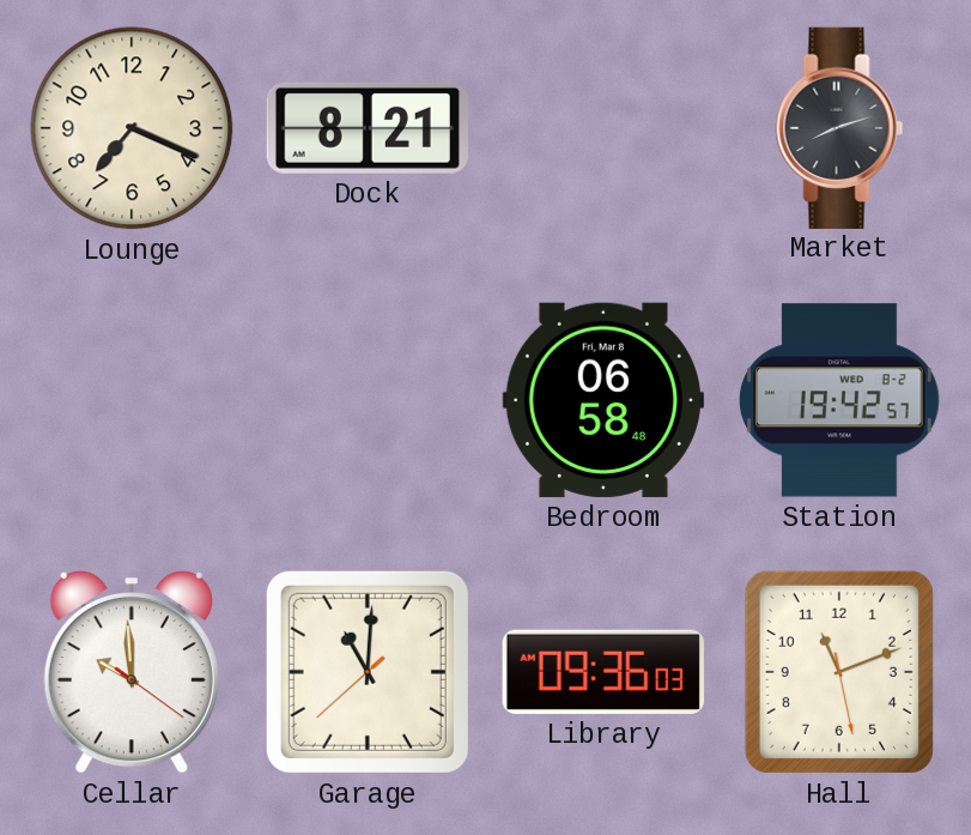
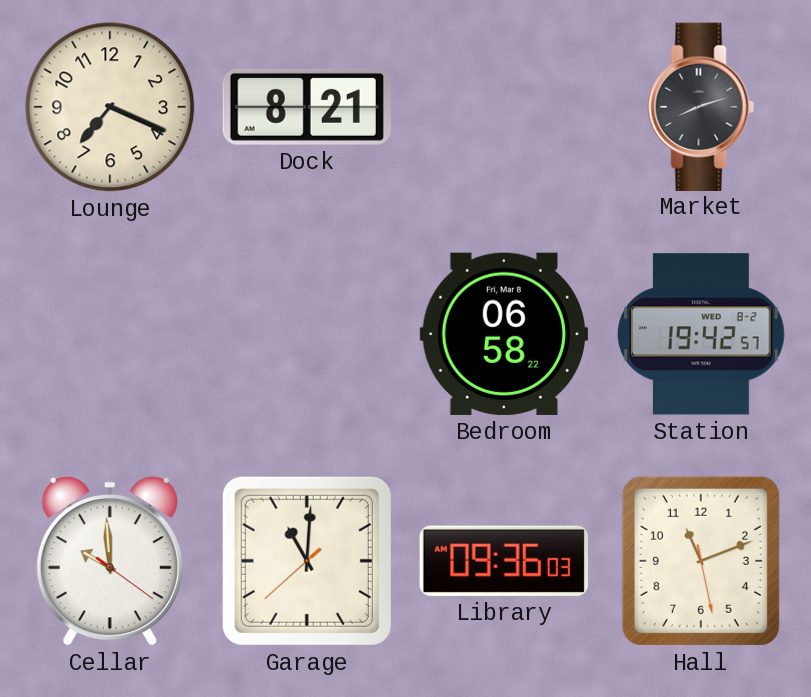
Bedroom: 06:58:48 -> 06:58:22 (504, 334)
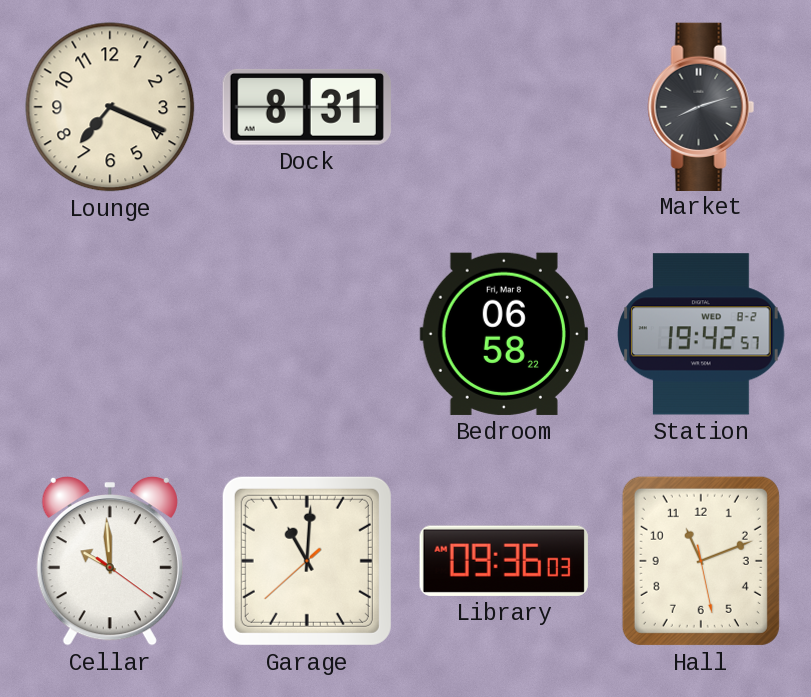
Dock: 8:21 -> 8:31 (307, 107)
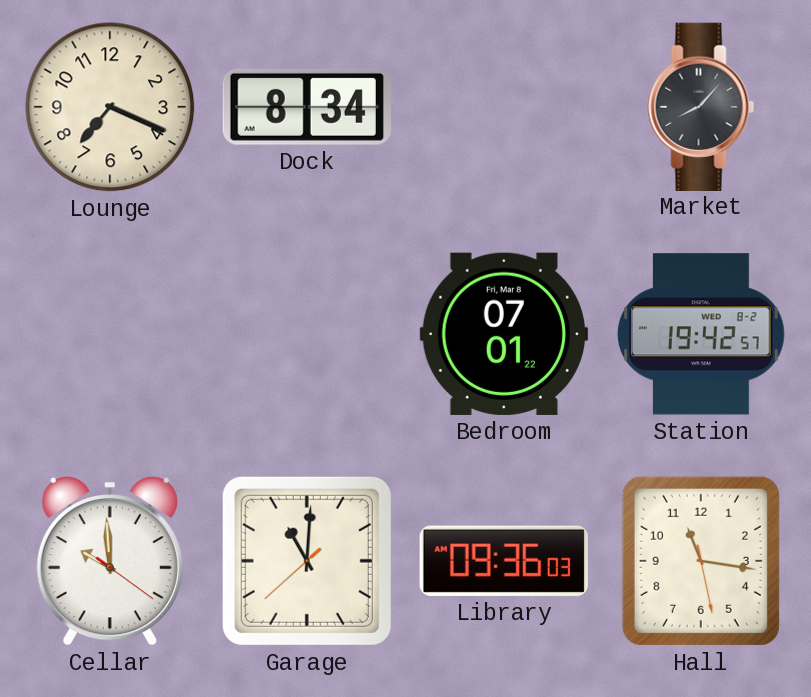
Dock: 8:31 -> 8:34 (307, 107)
Market: 8:12 -> 8:07 (701, 106)
Bedroom: 06:58 -> 07:01 (504, 334)
Hall: 11:11 -> 11:16 (701, 561)
